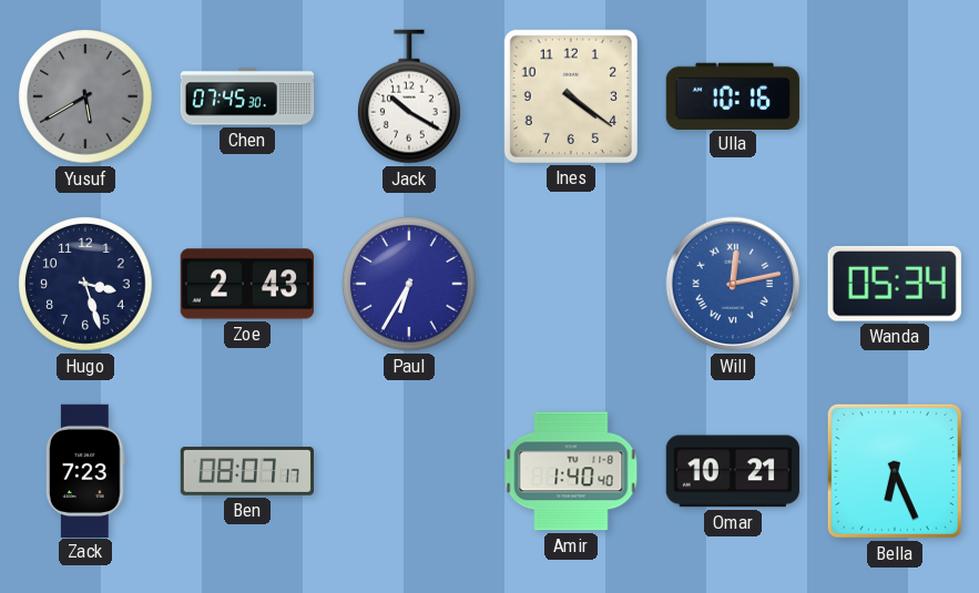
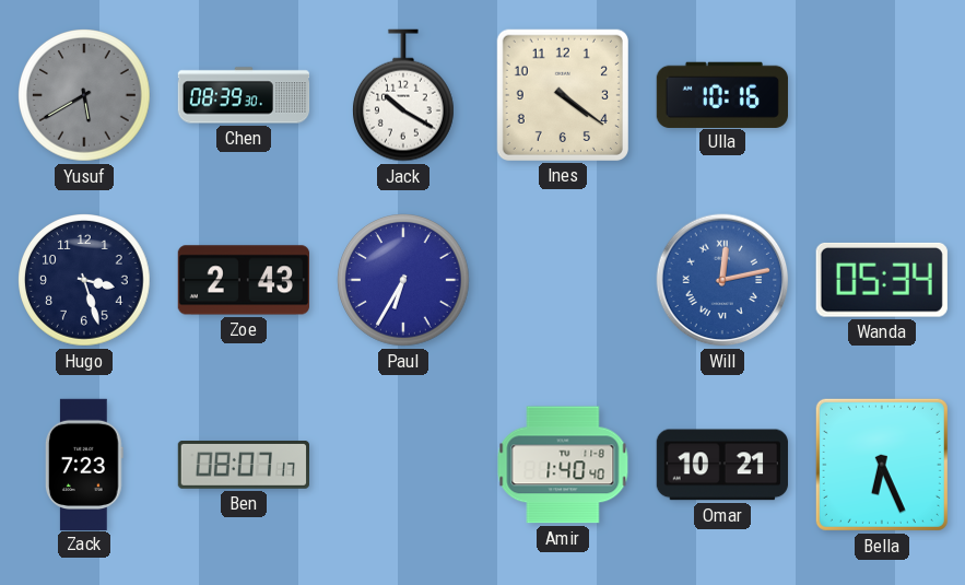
Chen: 07:45 -> 08:39 (244, 95)
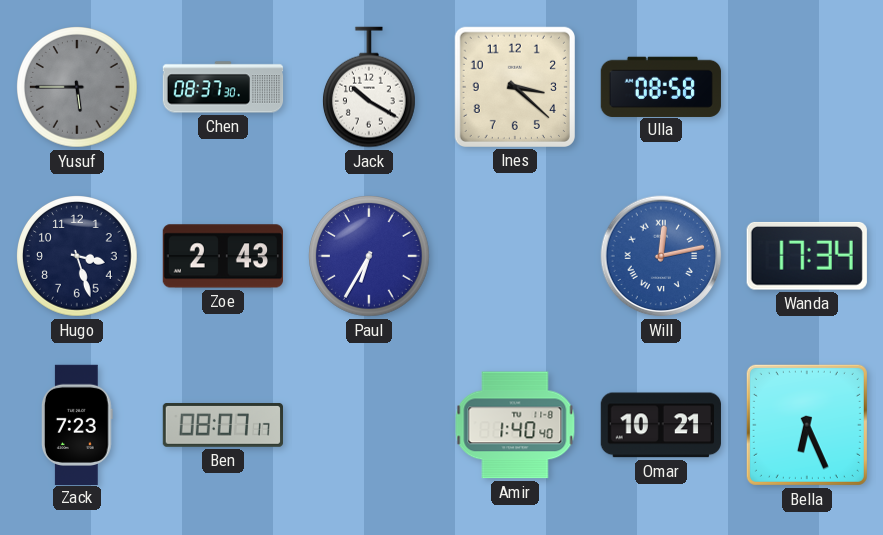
Yusuf: 5:40 -> 5:45 (78, 88)
Chen: 08:39 -> 08:37 (223, 87)
Ines: 4:21 -> 3:22 (515, 87)
Ulla: 10:16 -> 08:58 (661, 86)
Wanda: 05:34 -> 17:34 (807, 256)
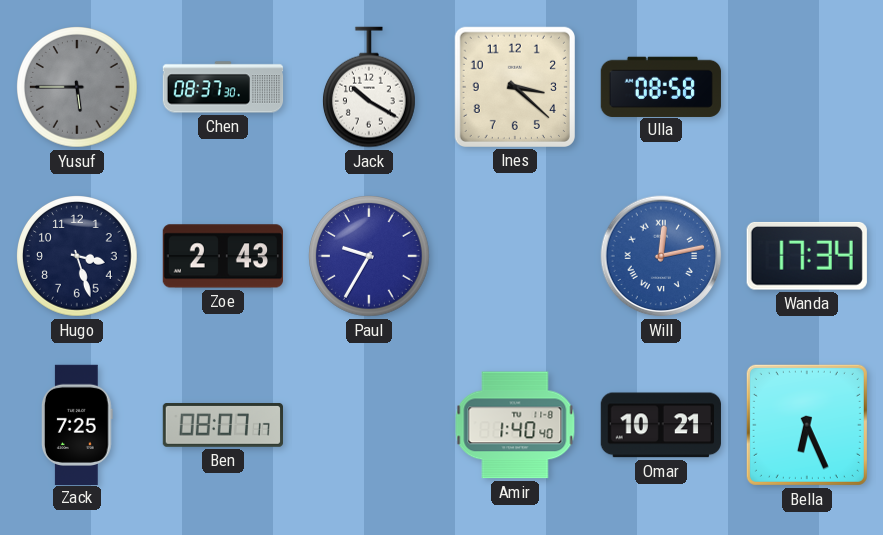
Paul: 6:35 -> 9:35 (370, 257)
Zack: 7:23 -> 7:25 (77, 424)
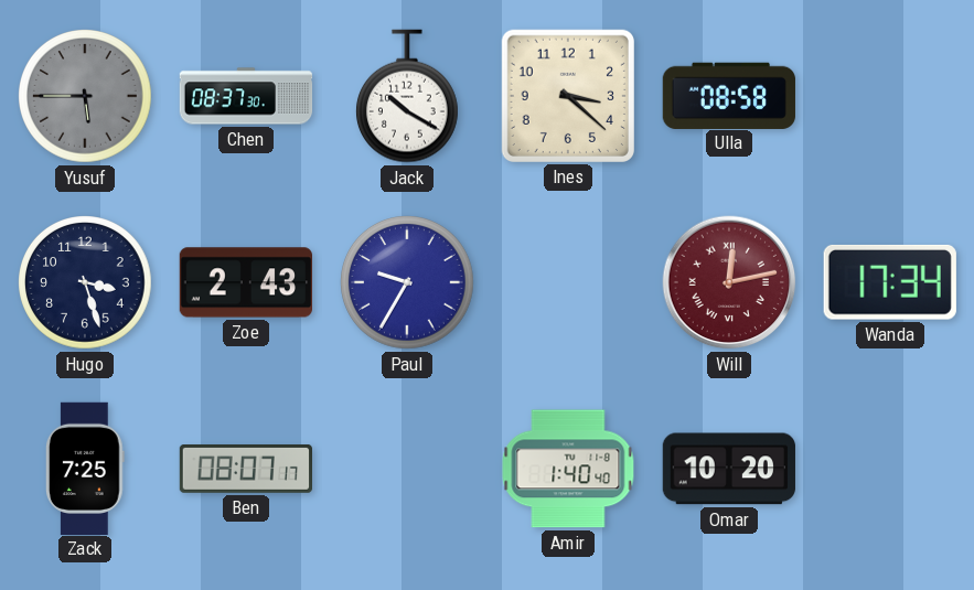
Will dial: blue -> burgundy (729, 282)
Omar: 10:21 -> 10:20 (729, 469)
Bella: 6:26 -> none (807, 425)
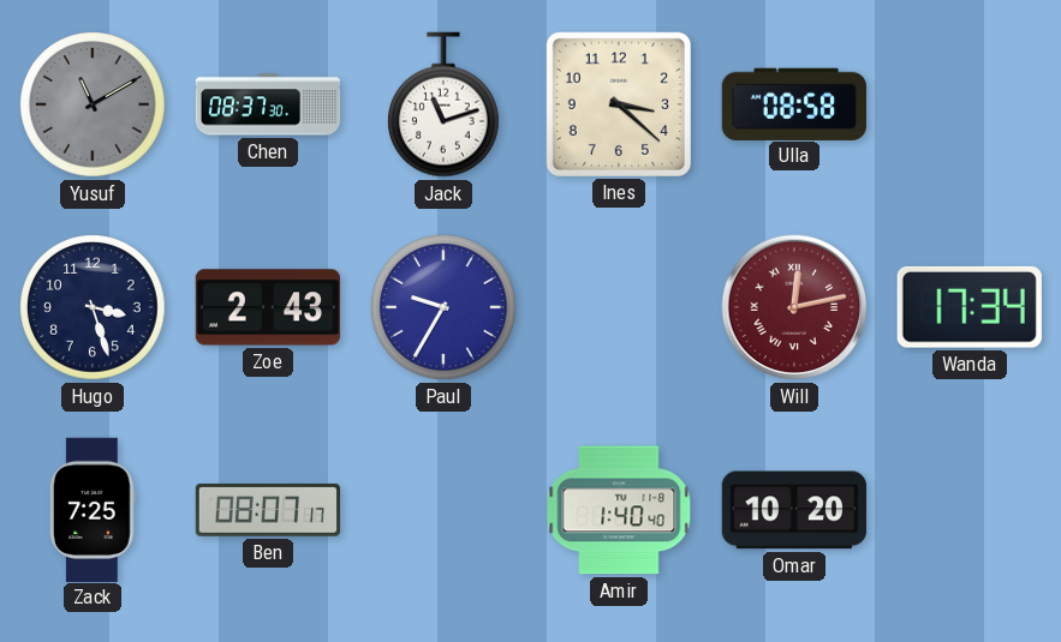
Yusuf: 5:45 -> 11:10 (94, 106)
Jack: 10:20 -> 11:12 (443, 104)
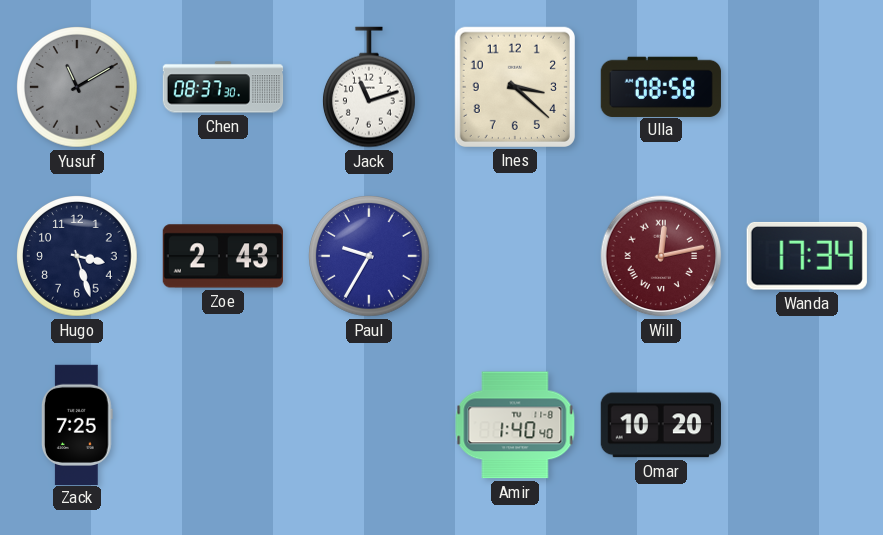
Ben: 08:07 -> none (267, 511)
